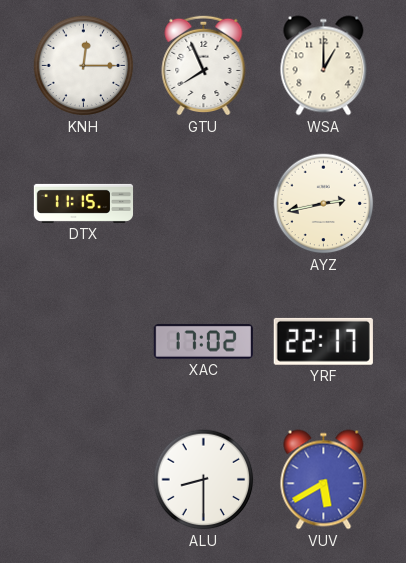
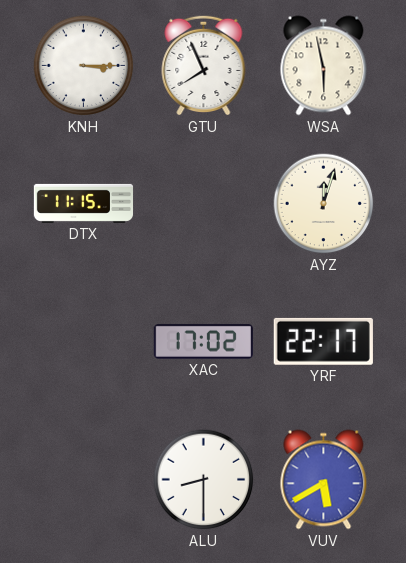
KNH: 12:15 -> 3:15 (84, 66)
WSA: 1:00 -> 5:58 (324, 66)
AYZ: 2:43 -> 12:03 (324, 204)
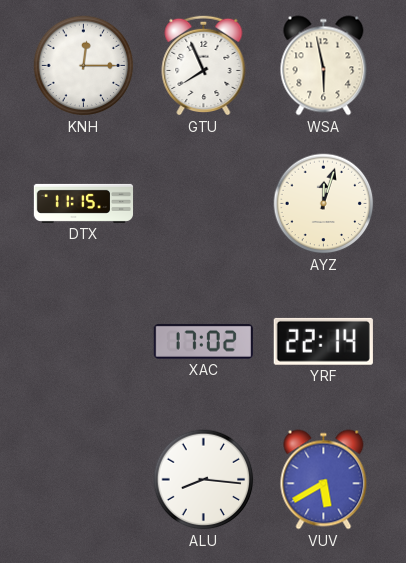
KNH: 3:15 -> 12:15 (84, 66)
YRF: 22:17 -> 22:14 (323, 341)
ALU: 8:30 -> 8:16 (204, 480)
